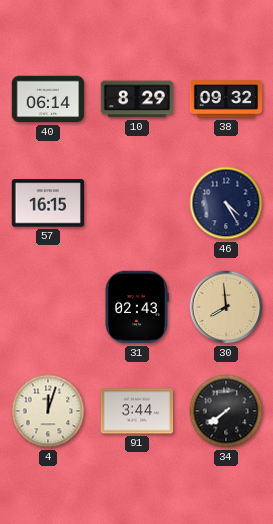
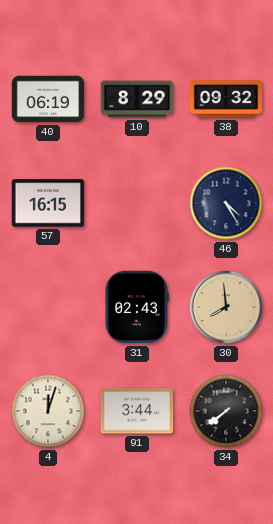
40: 06:14 -> 06:19 (48, 99)
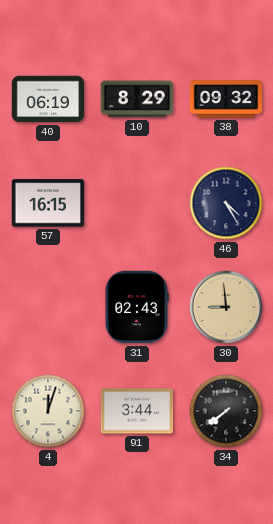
30: 7:59 -> 8:59 (226, 307)
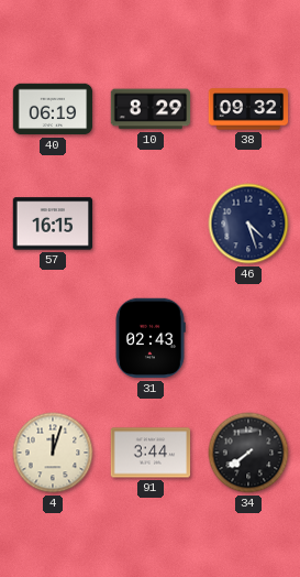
46: 4:25 -> 4:27 (248, 224)
30: 8:59 -> none (226, 307)
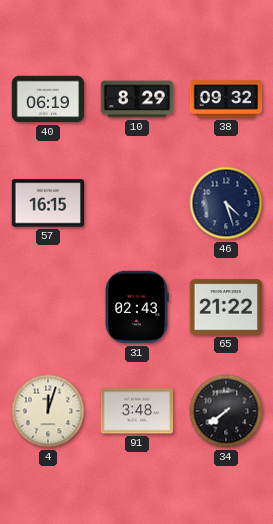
65: none -> 21:22 (226, 307)
91: 3:44 -> 3:48 (137, 411)
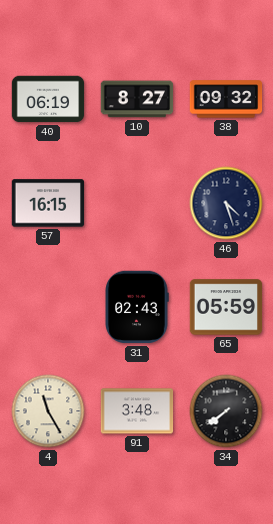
10: 8:29 -> 8:27 (137, 99)
65: 21:22 -> 05:59 (226, 307)
4: 12:03 -> 11:25 (48, 411)
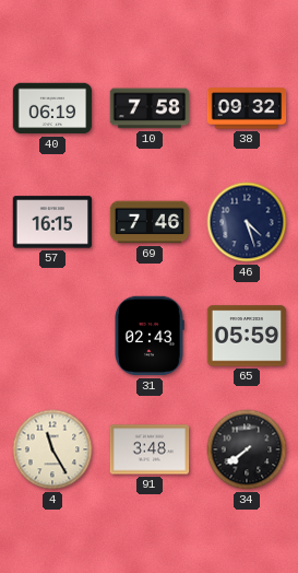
10: 8:27 -> 7:58 (150, 108)
69: none -> 7:46 (150, 222)
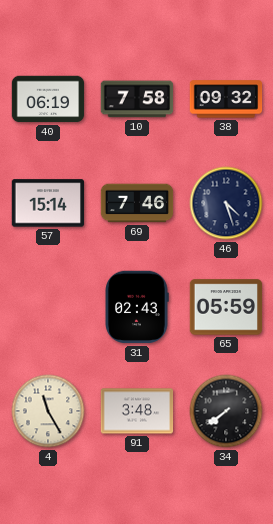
57: 16:15 -> 15:14 (48, 203)
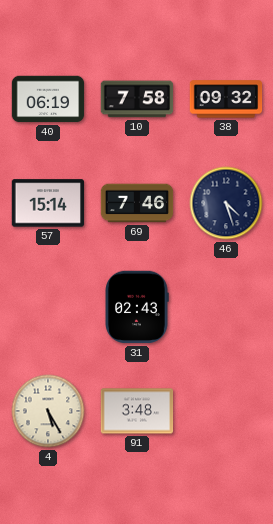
65: 05:59 -> none (226, 307)
4: 11:25 -> 5:25 (48, 411)
34: 7:39 -> none (226, 411)
